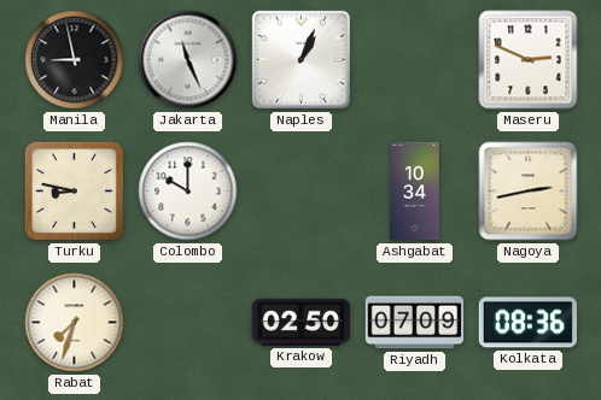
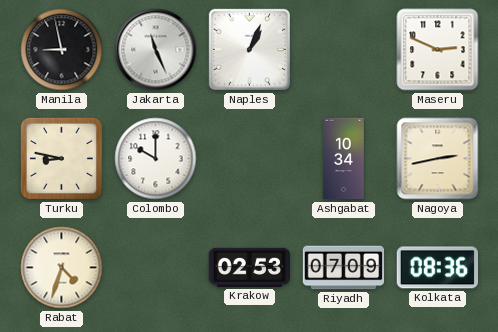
Rabat: 7:33 -> 4:33 (62, 268)
Krakow: 02:50 -> 02:53 (249, 267)
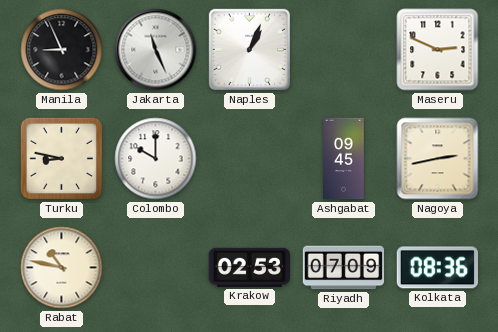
Manila: 8:58 -> 8:56 (62, 50)
Ashgabat: 10:34 -> 09:45 (344, 159)
Rabat: 4:33 -> 10:47 (62, 268)
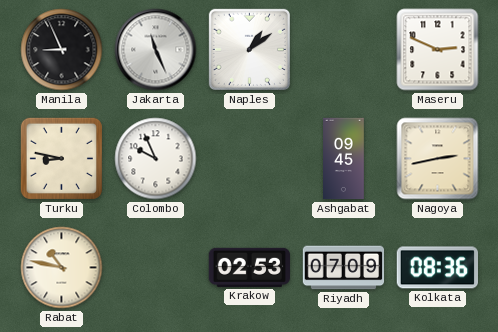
Naples: 1:04 -> 1:09 (249, 49)
Colombo: 10:00 -> 9:56 (156, 159)
